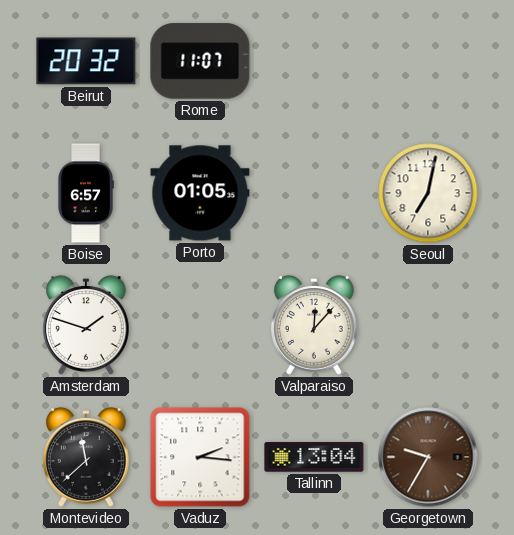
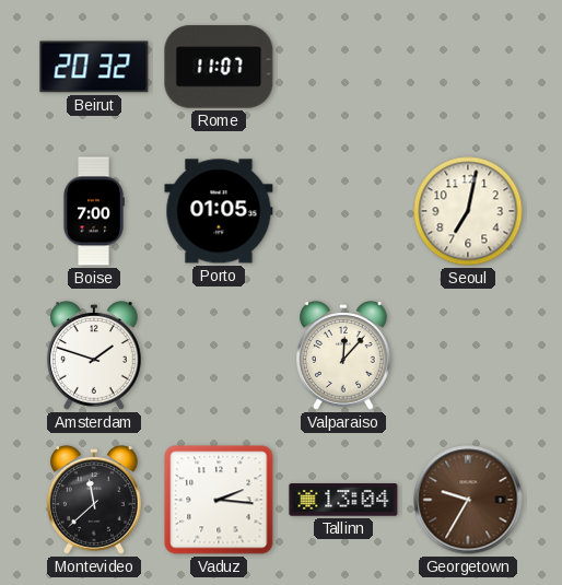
Boise: 6:57 -> 7:00 (94, 211)
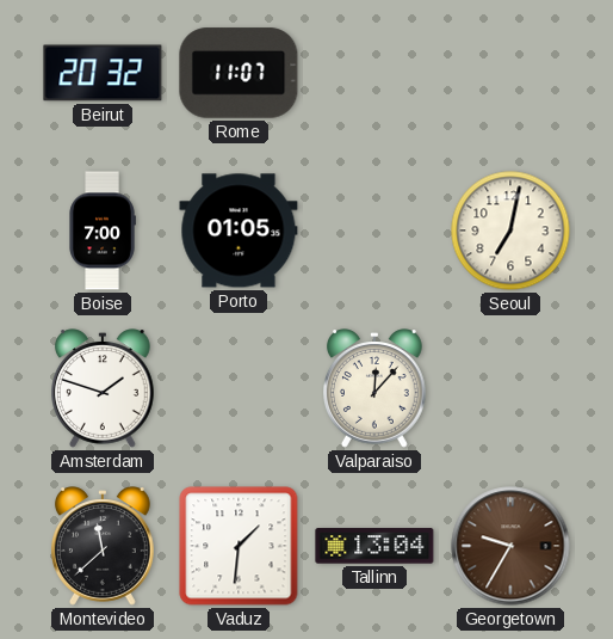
Vaduz: 2:16 -> 1:31 (239, 546)
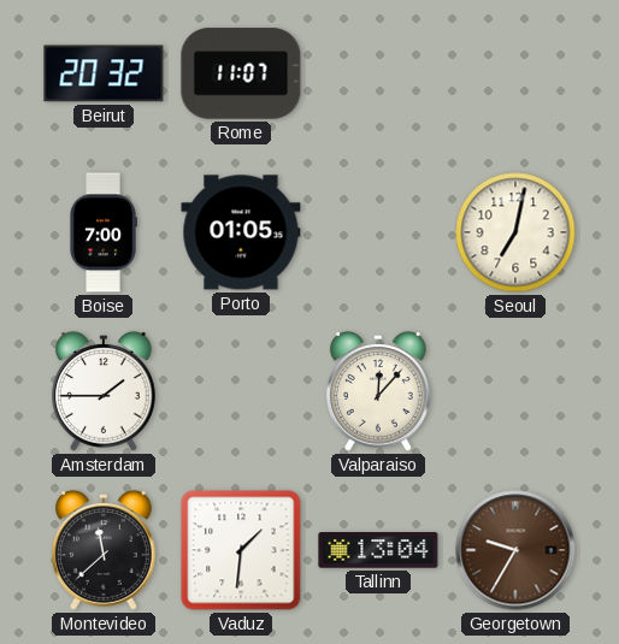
Amsterdam: 1:48 -> 1:45 (105, 391)
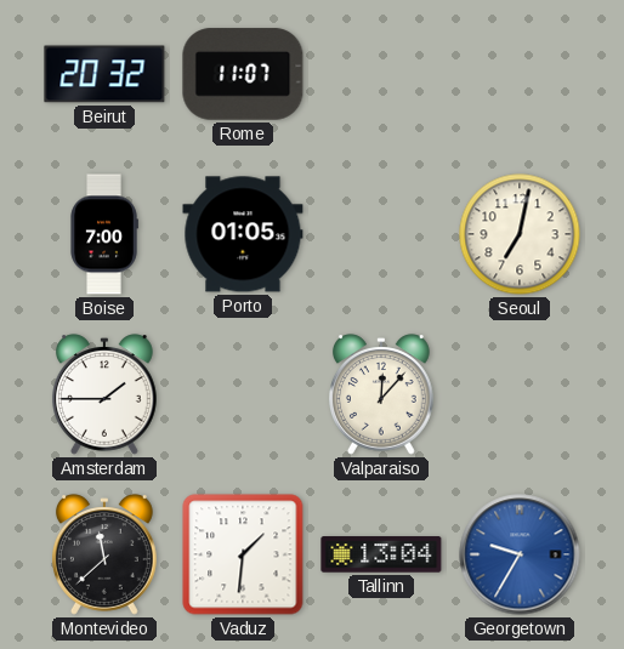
Georgetown dial: brown -> blue (520, 554)
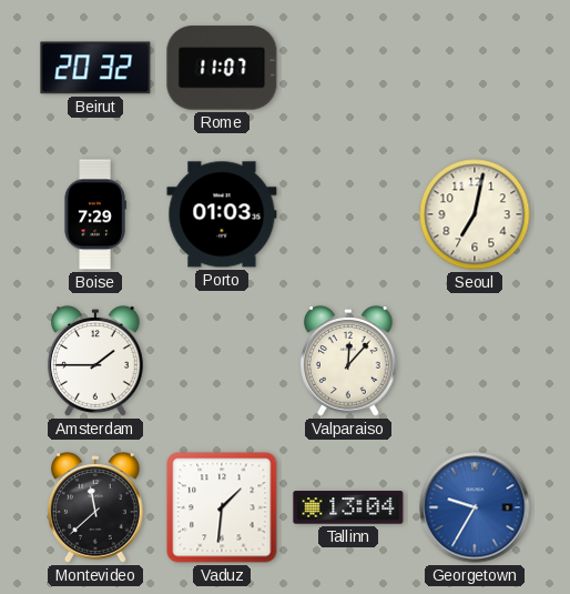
Boise: 7:00 -> 7:29 (95, 214)
Porto: 01:05 -> 01:03 (222, 214)
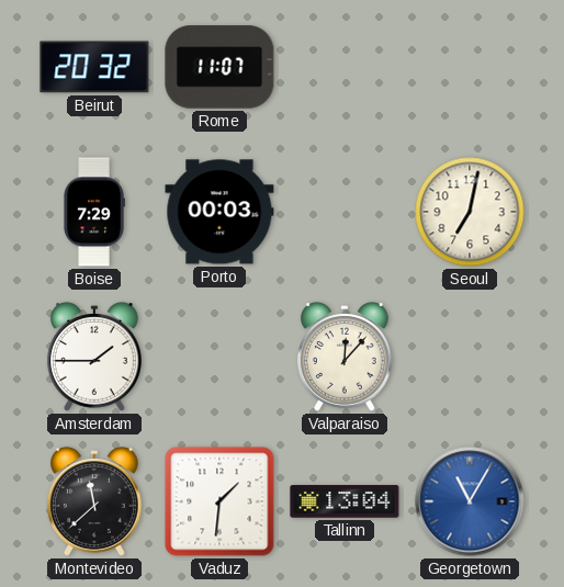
Porto: 01:03 -> 00:03 (219, 212)
Georgetown: 9:35 -> 11:05 (470, 501)
